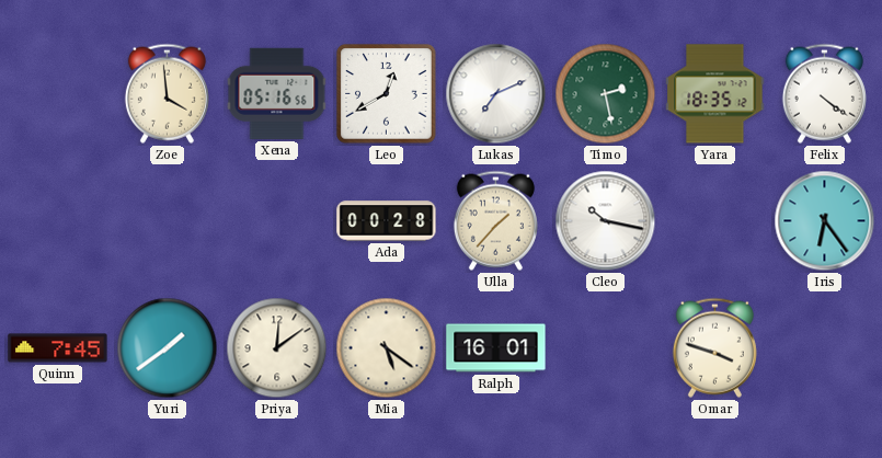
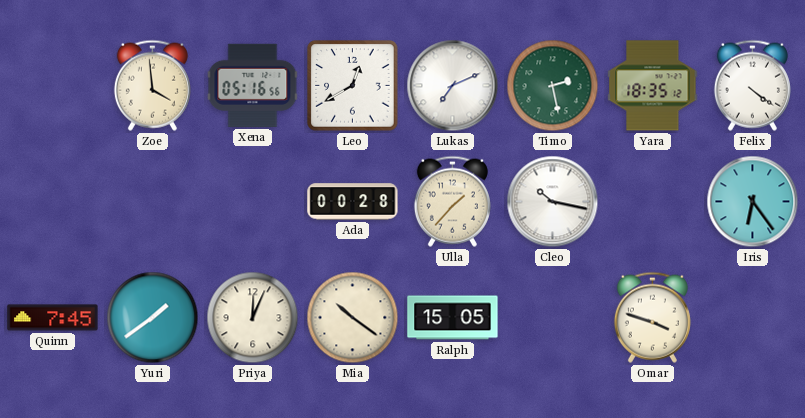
Priya: 12:09 -> 12:04 (253, 318)
Mia: 5:21 -> 10:21 (353, 318)
Ralph: 16:01 -> 15:05 (453, 318)
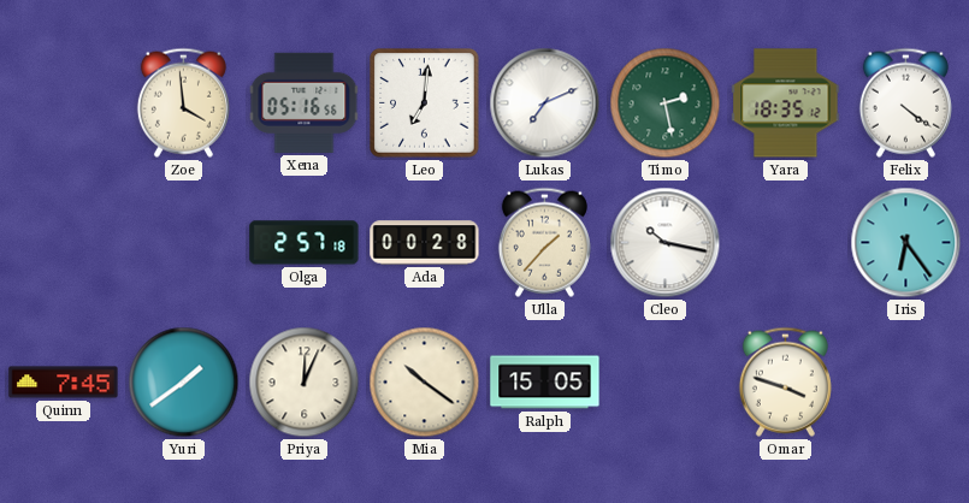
Leo: 12:40 -> 7:01 (425, 103)
Olga: none -> 2:57 (305, 243)
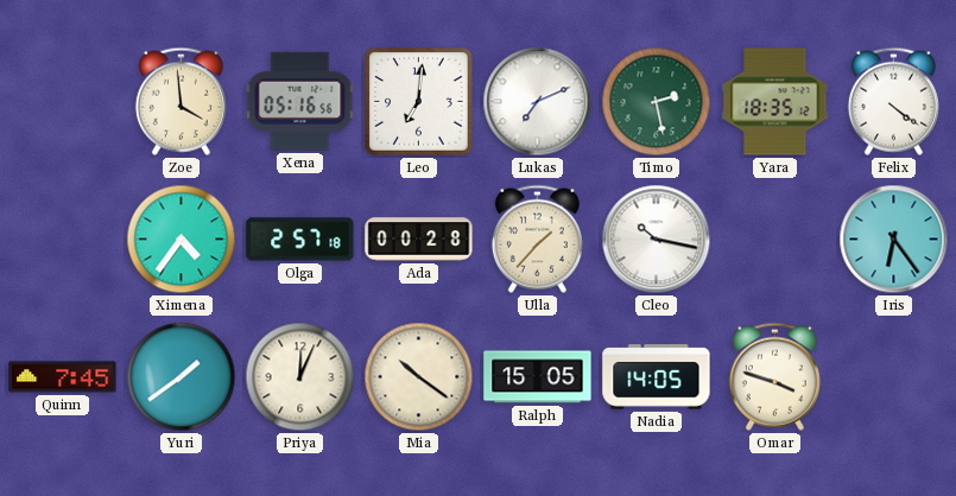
Ximena: none -> 4:36 (182, 240)
Nadia: none -> 14:05 (657, 377)
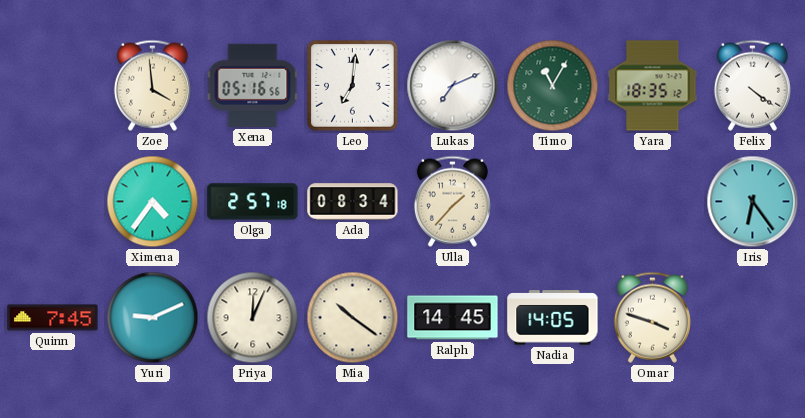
Timo: 2:28 -> 11:05 (553, 86)
Ada: 00:28 -> 08:34 (353, 202)
Cleo: 10:17 -> none (657, 240)
Yuri: 1:39 -> 9:11 (153, 318)
Ralph: 15:05 -> 14:45 (453, 318)
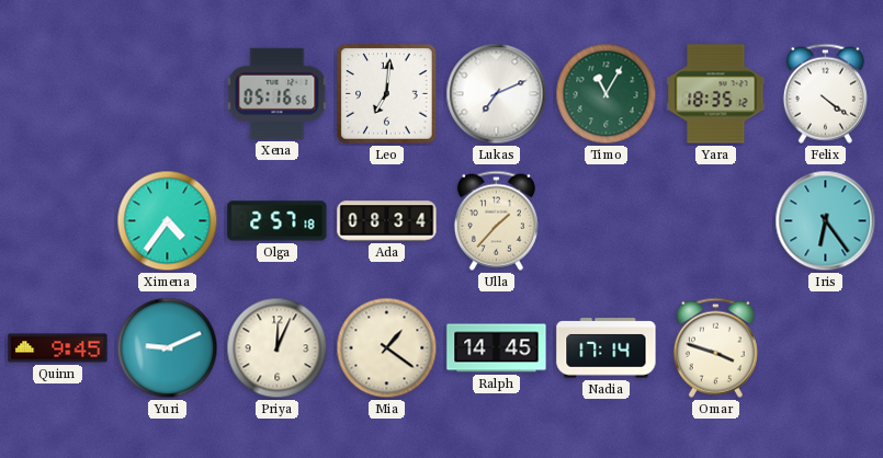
Zoe: 3:59 -> none (152, 85)
Quinn: 7:45 -> 9:45 (58, 348)
Mia: 10:21 -> 1:21 (387, 348)
Nadia: 14:05 -> 17:14 (607, 348)
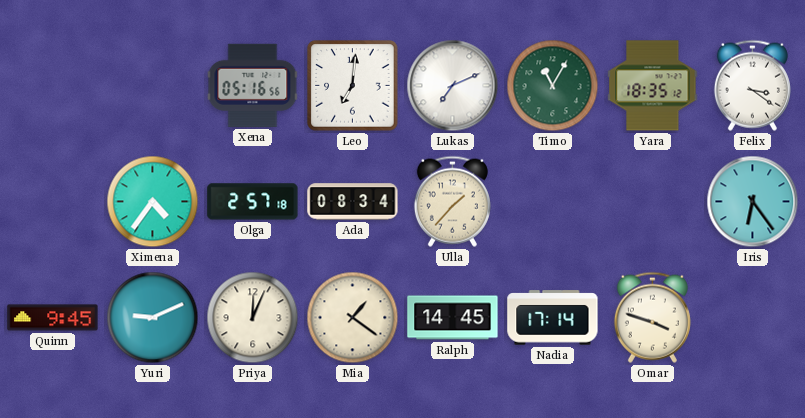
Felix: 4:21 -> 3:21 (752, 85)
